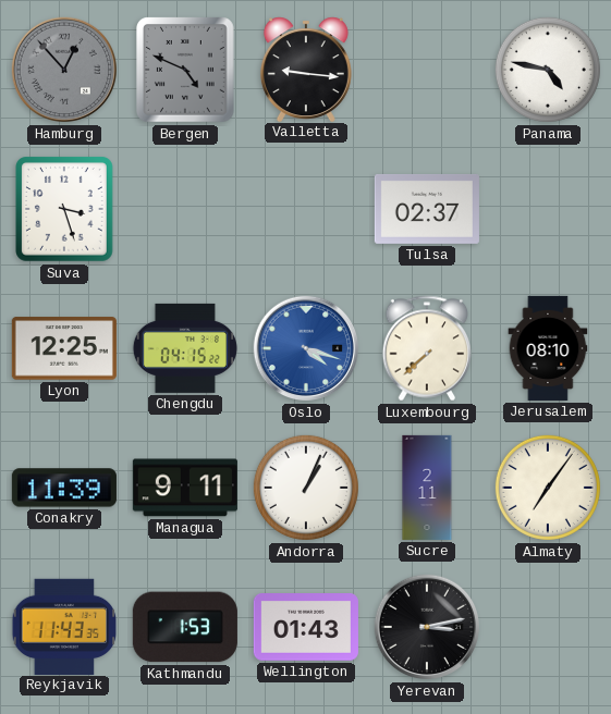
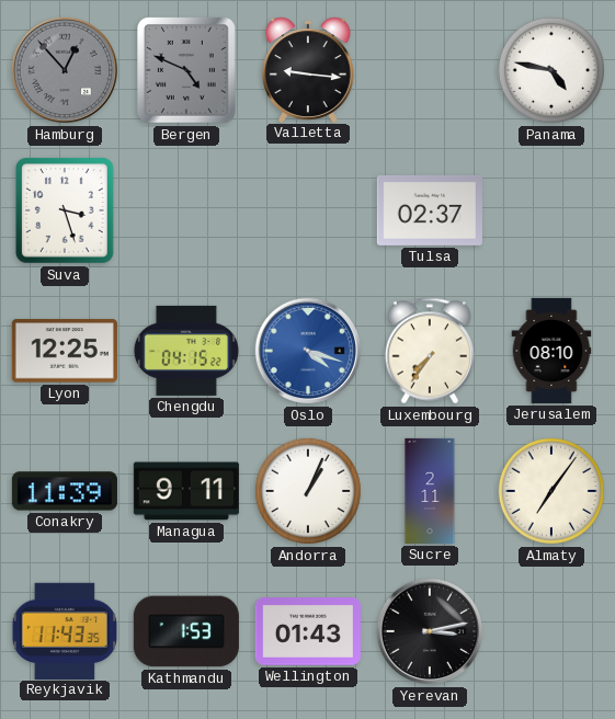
Luxembourg: 7:38 -> 7:36 (430, 351)
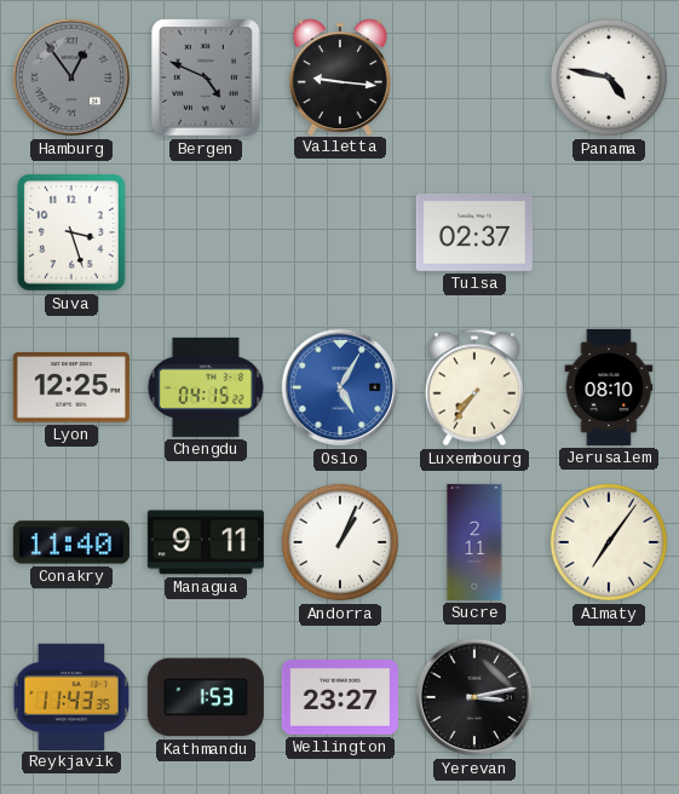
Hamburg: 12:53 -> 12:54 (71, 77)
Oslo: 4:18 -> 5:05 (340, 387)
Conakry: 11:39 -> 11:40 (71, 542)
Wellington: 01:43 -> 23:27 (340, 697)
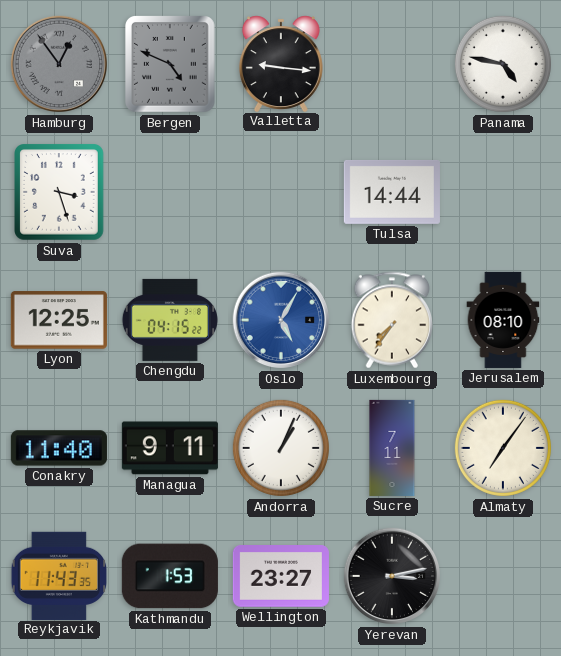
Tulsa: 02:37 -> 14:44 (392, 192)
Sucre: 2:11 -> 7:11 (392, 448)
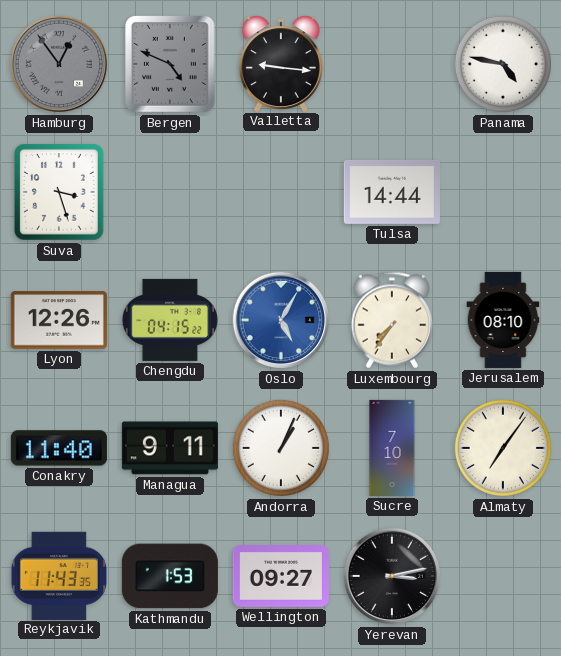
Lyon: 12:25 -> 12:26 (59, 320)
Sucre: 7:11 -> 7:10 (392, 448)
Wellington: 23:27 -> 09:27 (281, 576)
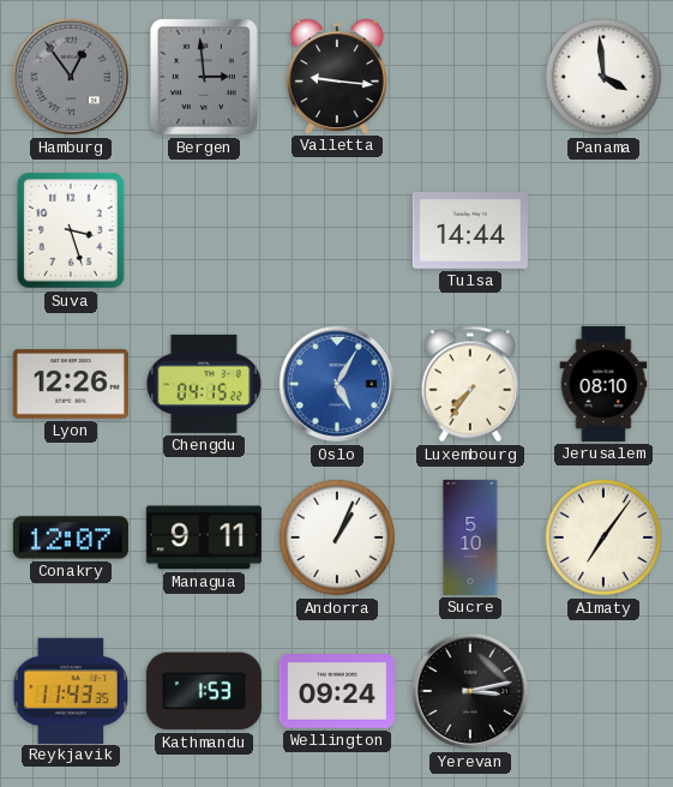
Bergen: 4:49 -> 2:59 (205, 78)
Panama: 4:47 -> 3:59 (603, 77)
Conakry: 11:40 -> 12:07 (71, 537)
Sucre: 7:10 -> 5:10 (470, 537)
Wellington: 09:27 -> 09:24 (337, 691)
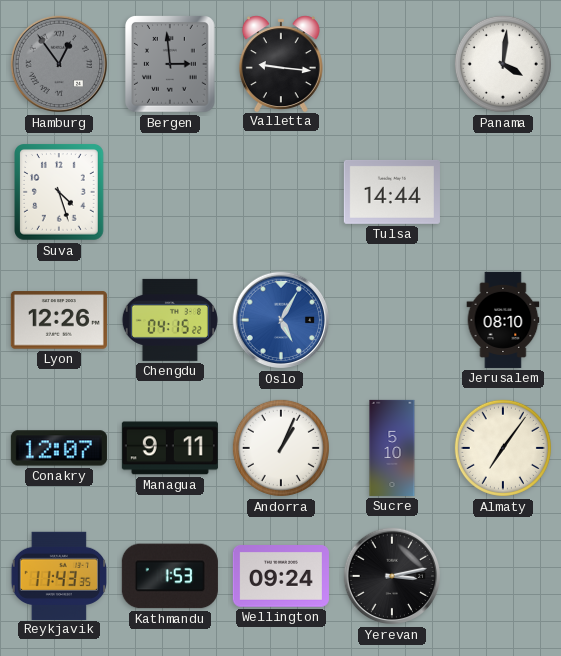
Panama: 3:59 -> 4:01 (503, 64)
Suva: 3:27 -> 4:27 (60, 193)
Luxembourg: 7:36 -> none (470, 384)
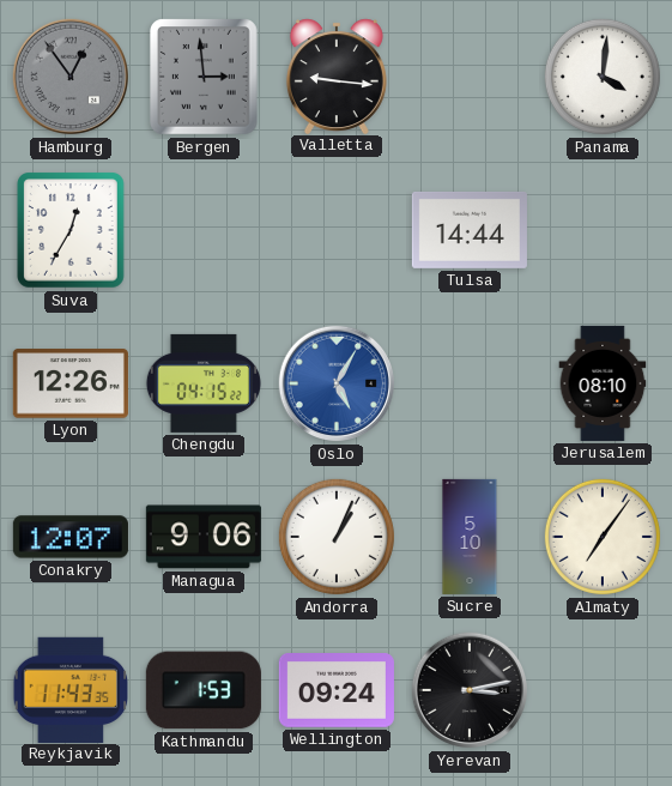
Suva: 4:27 -> 12:35 (72, 231)
Managua: 9:11 -> 9:06 (204, 537)
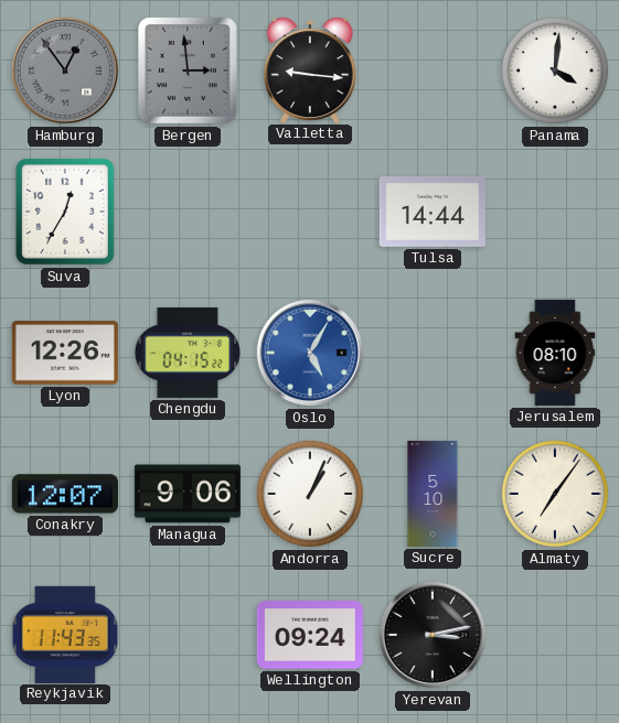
Kathmandu: 1:53 -> none (204, 690)
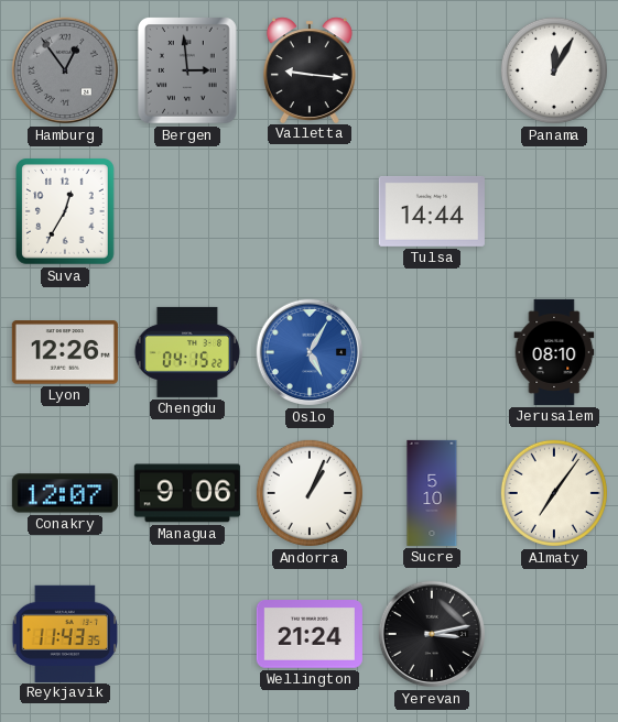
Panama: 4:01 -> 12:05 (554, 70)
Wellington: 09:24 -> 21:24 (310, 634)
